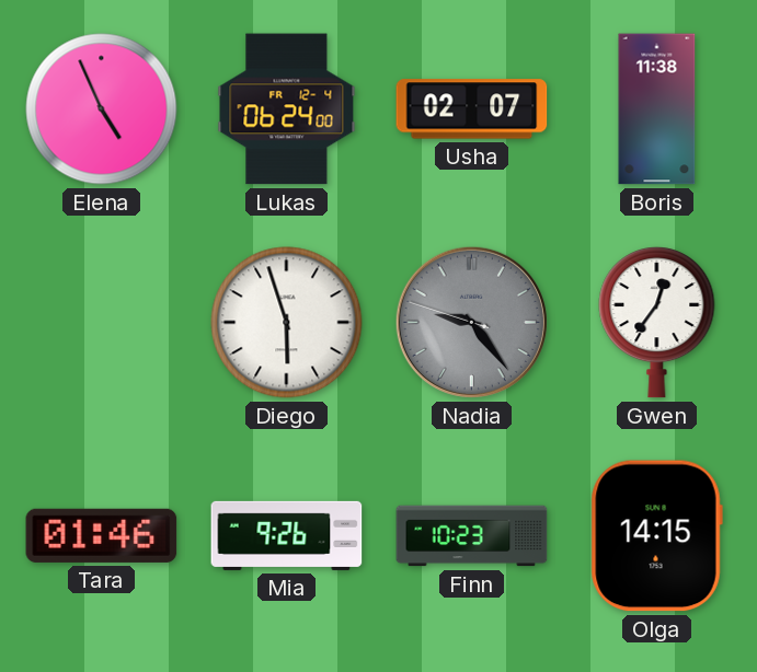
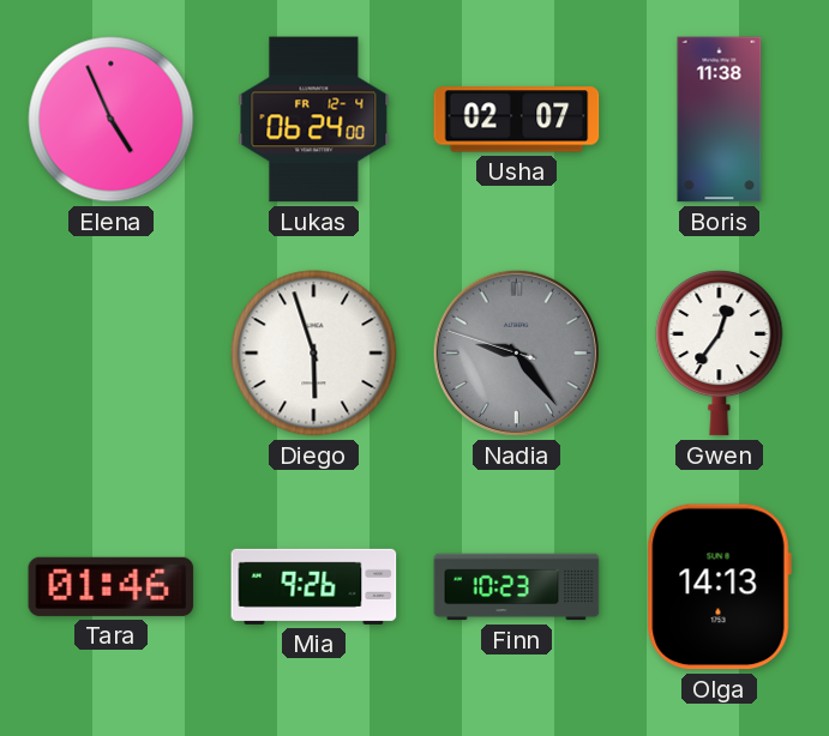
Olga: 14:15 -> 14:13 (719, 587)
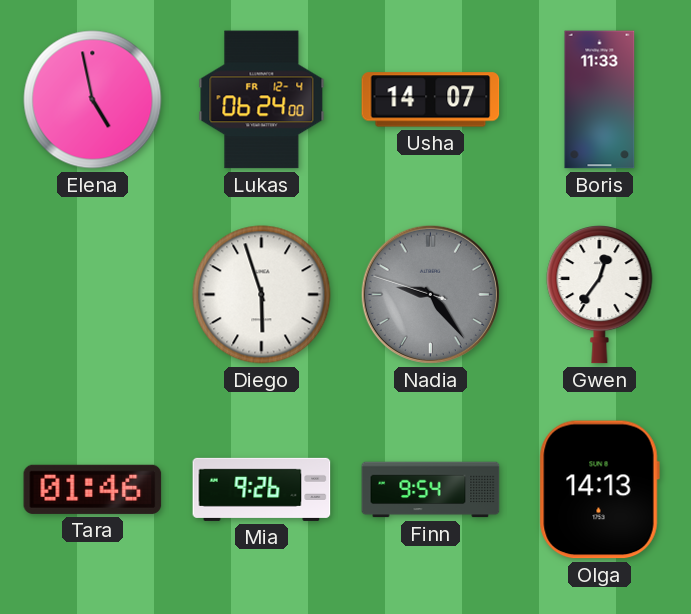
Elena: 4:56 -> 4:58 (93, 100)
Usha: 02:07 -> 14:07 (431, 100)
Boris: 11:38 -> 11:33 (600, 100)
Finn: 10:23 -> 9:54 (431, 490)
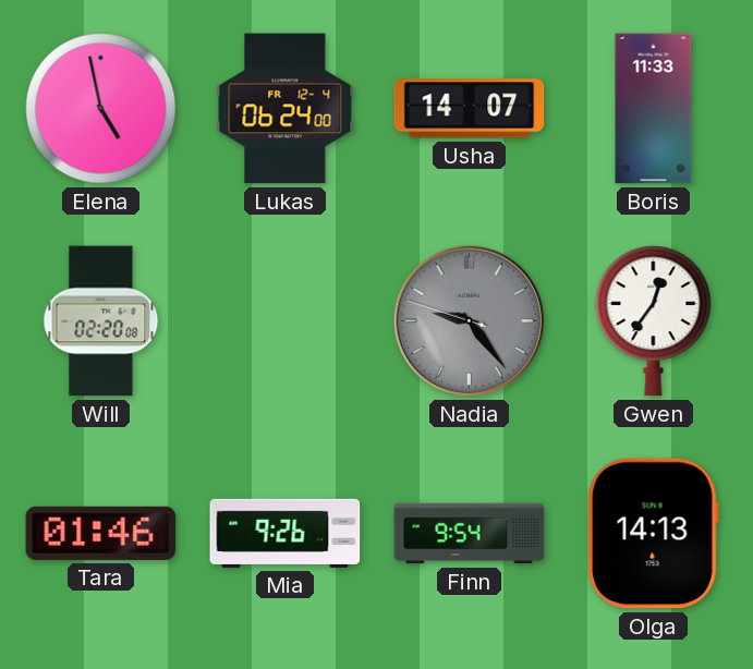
Will: none -> 02:20 (101, 321)
Diego: 5:57 -> none (262, 295)
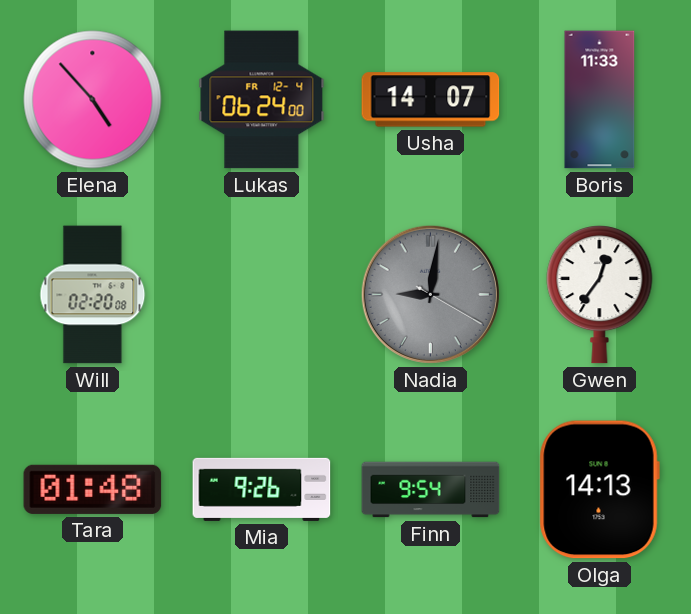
Elena: 4:58 -> 4:53 (93, 100)
Nadia: 9:23 -> 9:01 (430, 294)
Tara: 01:46 -> 01:48 (93, 489)
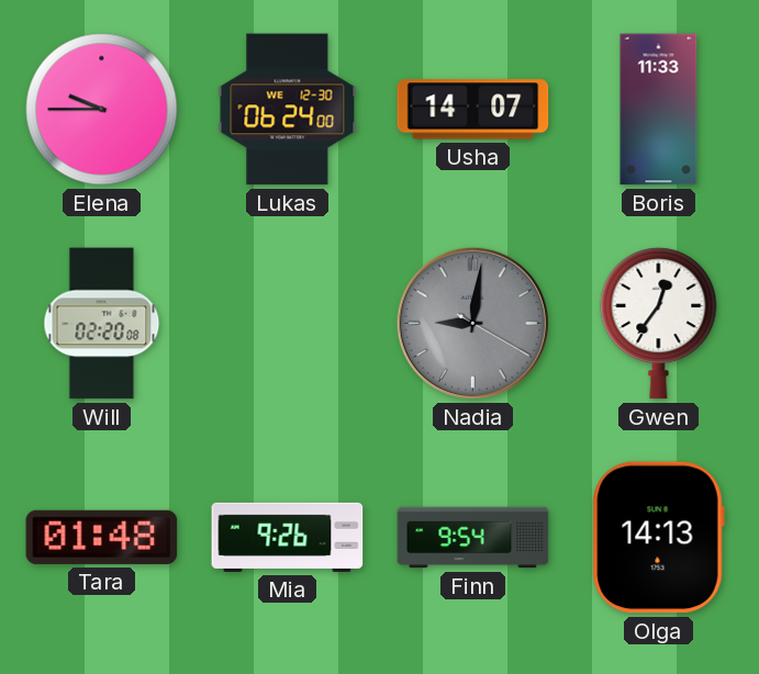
Elena: 4:53 -> 9:45 (102, 110)
Lukas date: FR 12-4 -> WE 12-30 (288, 110)
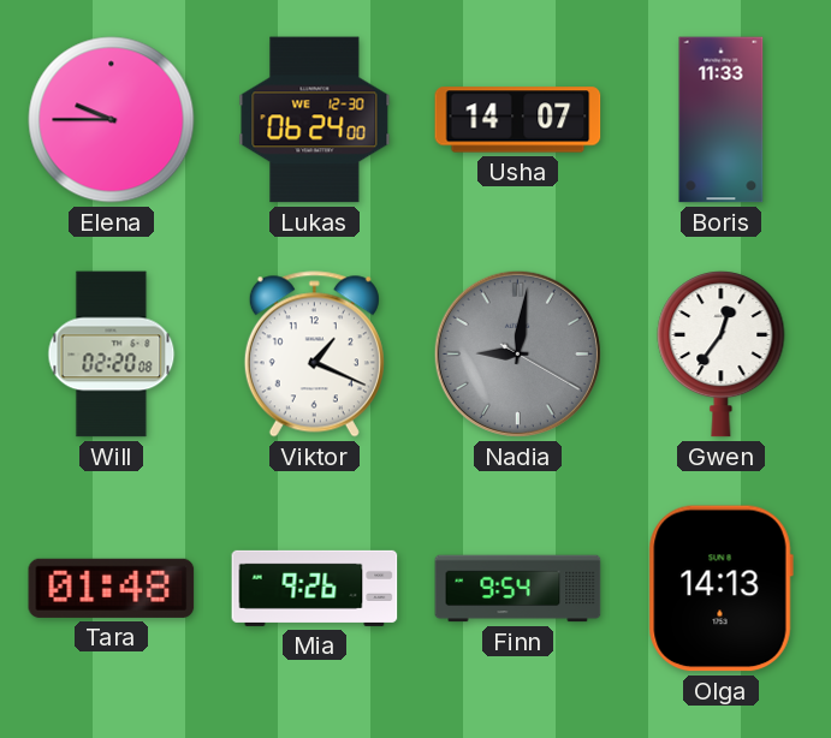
Viktor: none -> 1:19 (314, 355)
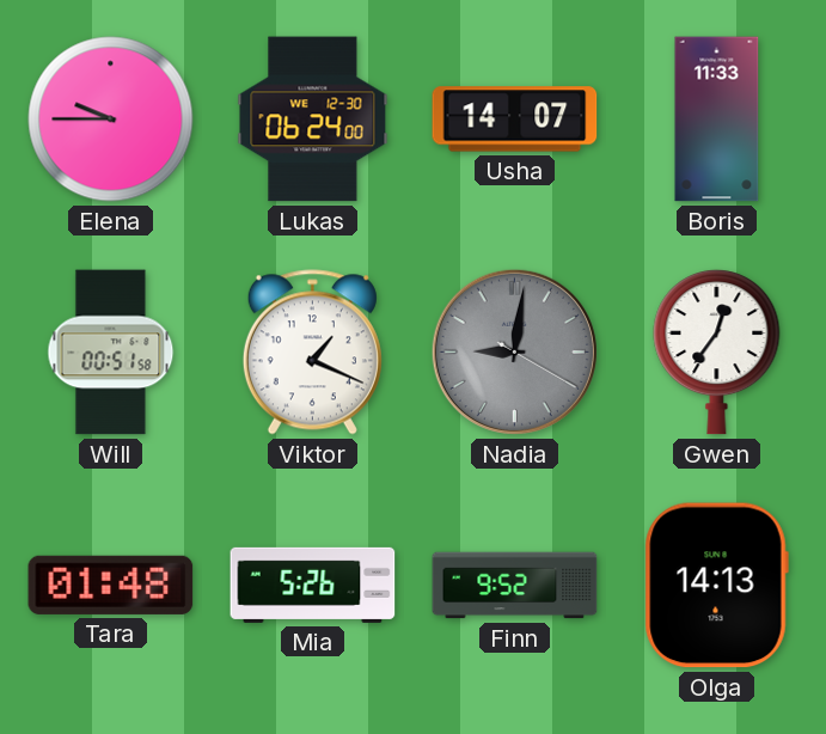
Will: 02:20 -> 00:51 (111, 353)
Mia: 9:26 -> 5:26 (313, 585)
Finn: 9:54 -> 9:52 (515, 586)
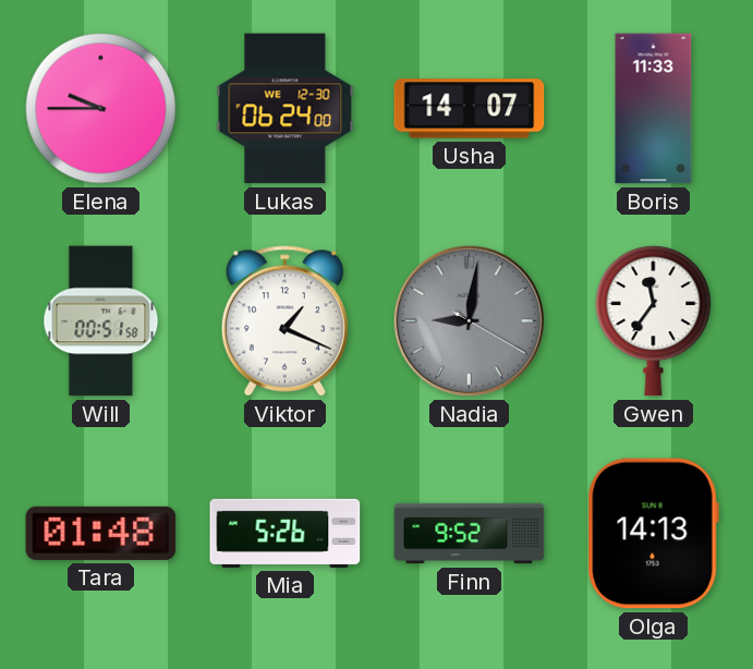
Gwen: 12:36 -> 11:36 (654, 321)
